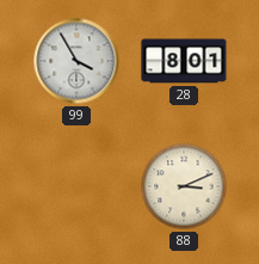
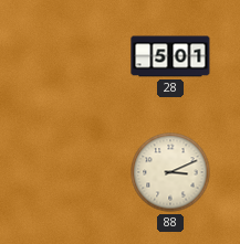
99: 3:55 -> none (76, 61)
28: 8:01 -> 5:01 (170, 56)
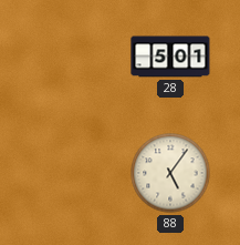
88: 3:11 -> 5:06 (170, 173)
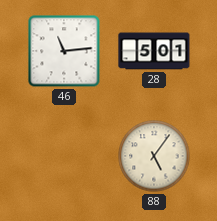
46: none -> 11:14 (64, 51)
